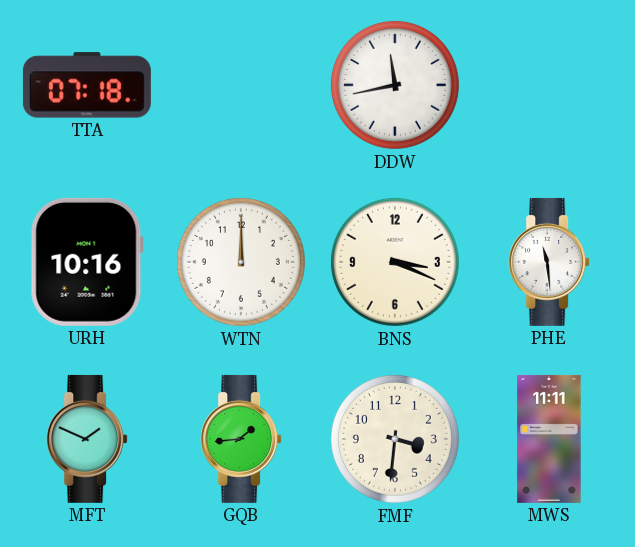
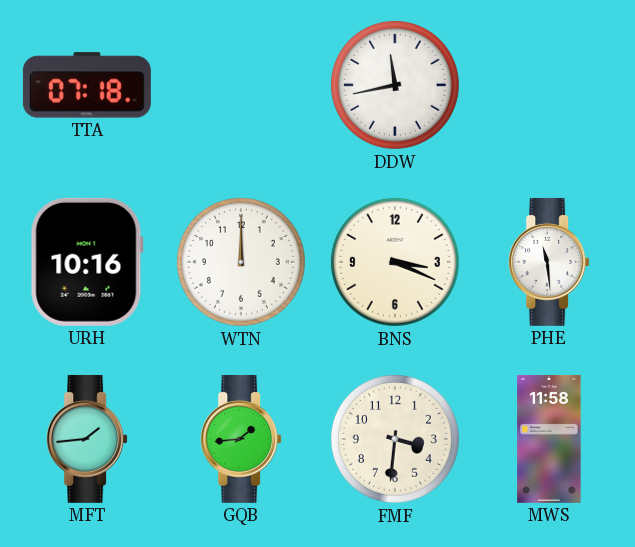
MFT: 1:49 -> 1:44 (87, 439)
MWS: 11:11 -> 11:58 (549, 439)
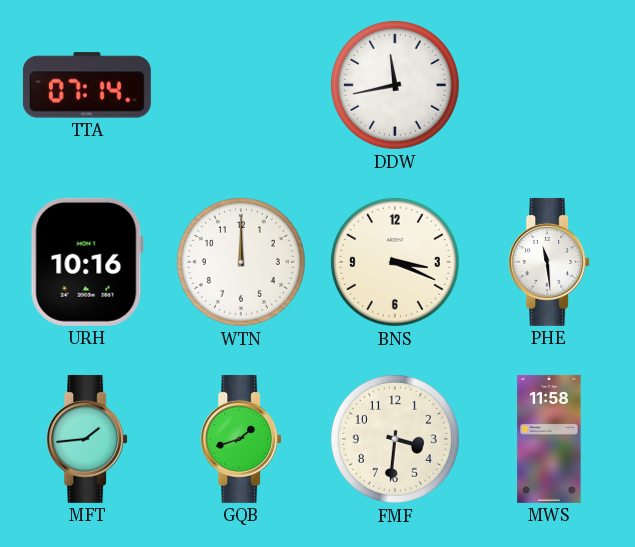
TTA: 07:18 -> 07:14 (87, 85)
GQB: 1:44 -> 1:42 (241, 439)
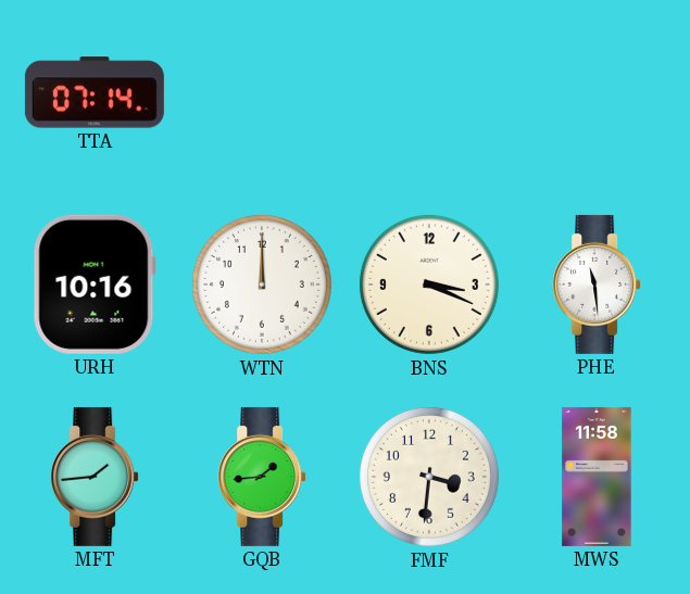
DDW: 11:43 -> none (395, 85)
GQB: 1:42 -> 1:44 (262, 477)
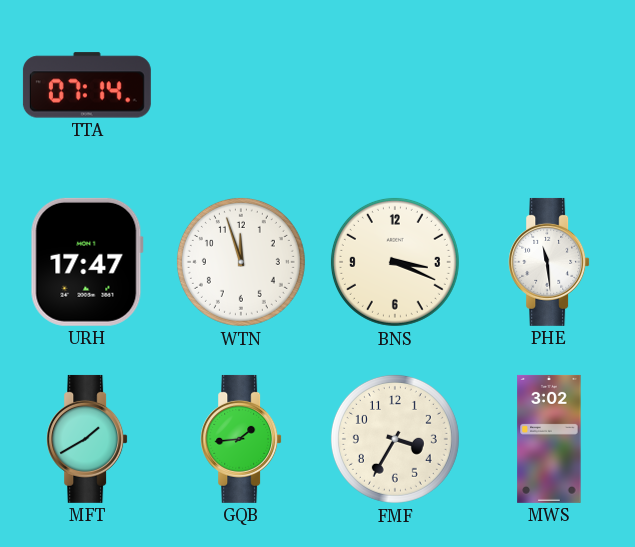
URH: 10:16 -> 17:47 (87, 262)
WTN: 12:00 -> 11:57 (241, 262)
MFT: 1:44 -> 1:40 (87, 439)
FMF: 3:31 -> 3:35 (395, 439)
MWS: 11:58 -> 3:02 (549, 439)
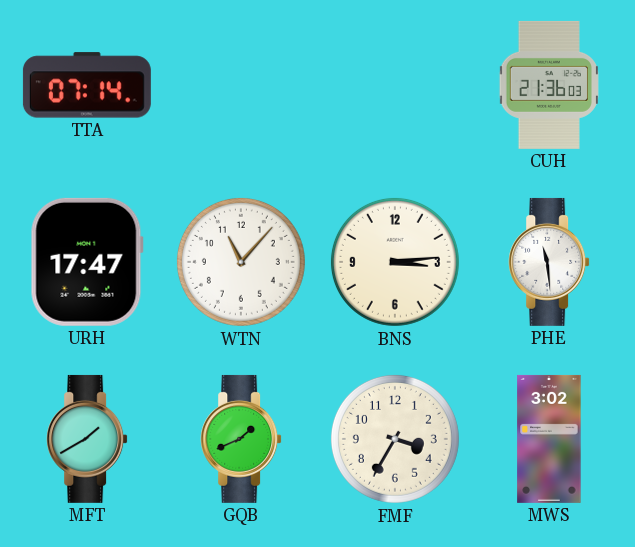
CUH: none -> 21:36 (548, 85)
WTN: 11:57 -> 11:07 (241, 262)
BNS: 3:19 -> 3:14 (395, 262)
GQB: 1:44 -> 1:41 (241, 439)
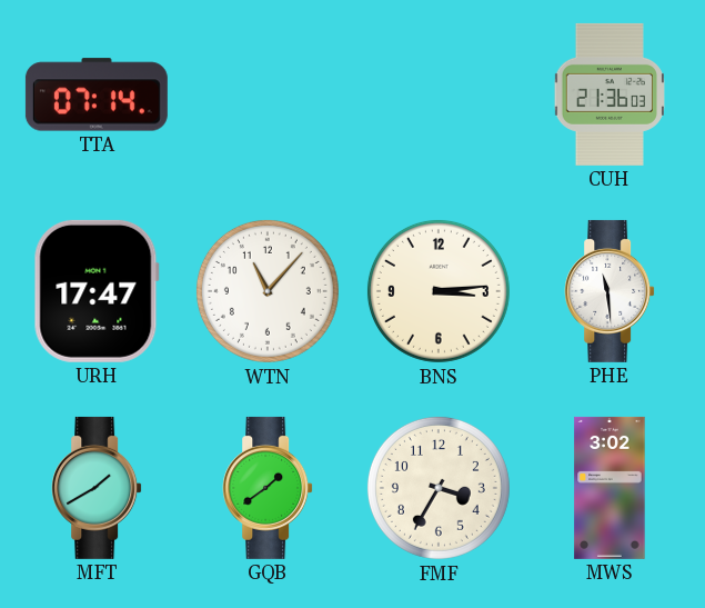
GQB: 1:41 -> 1:39 (268, 488)
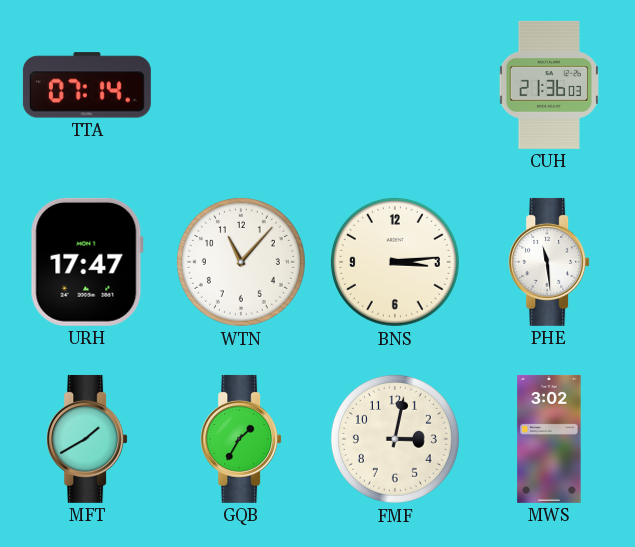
GQB: 1:39 -> 1:35 (241, 439)
FMF: 3:35 -> 3:02 (395, 439)
